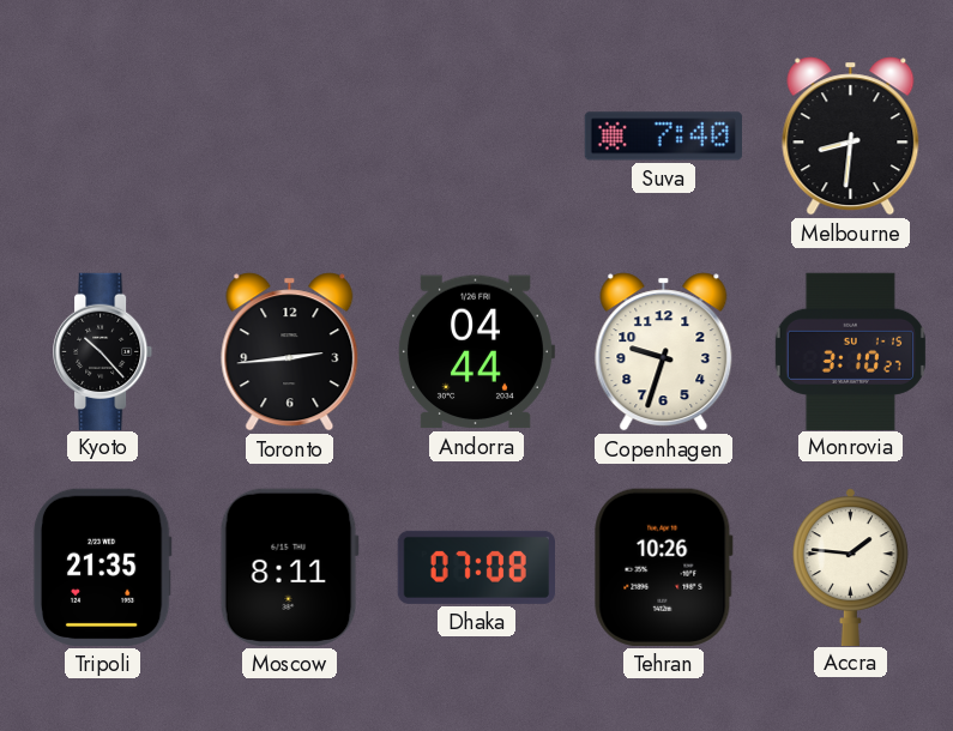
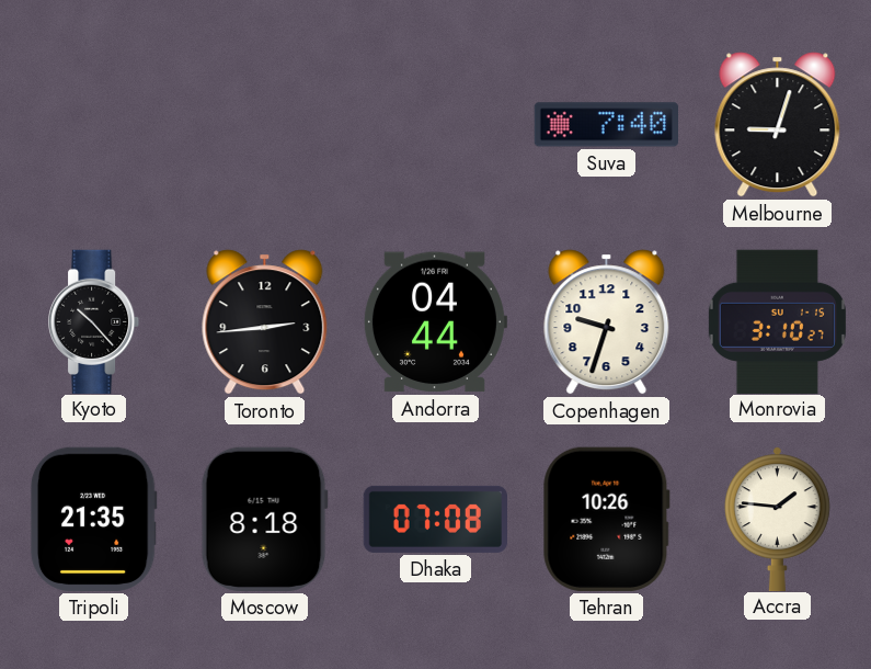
Melbourne: 8:31 -> 9:03 (778, 125)
Moscow: 8:11 -> 8:18 (264, 519)
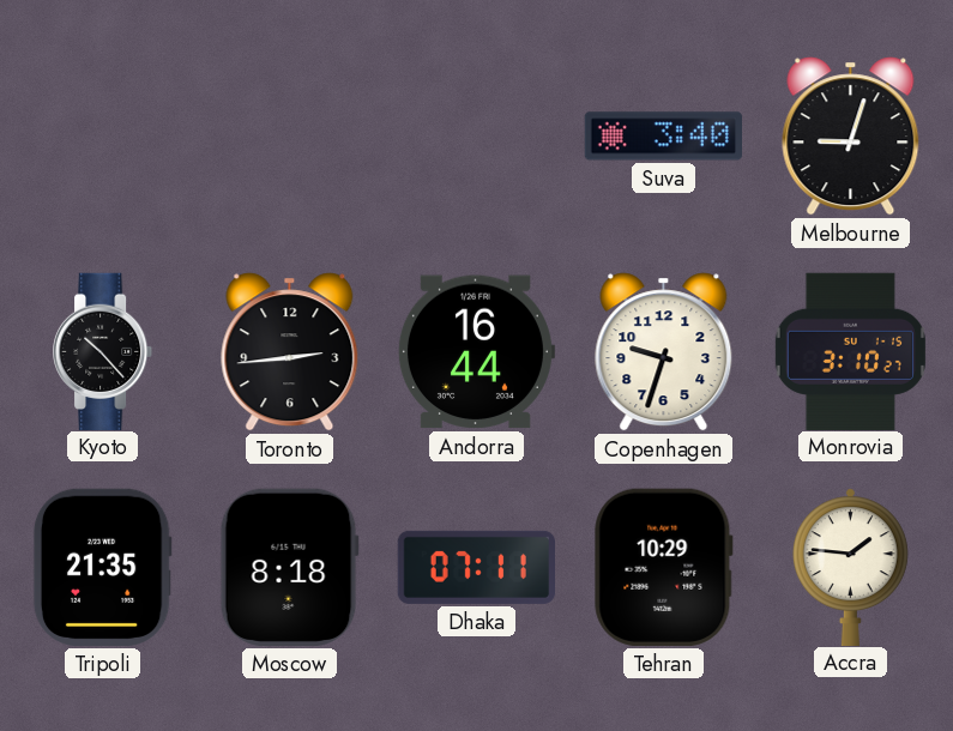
Suva: 7:40 -> 3:40 (663, 137)
Andorra: 04:44 -> 16:44 (476, 352)
Dhaka: 07:08 -> 07:11 (476, 567)
Tehran: 10:26 -> 10:29 (663, 567)
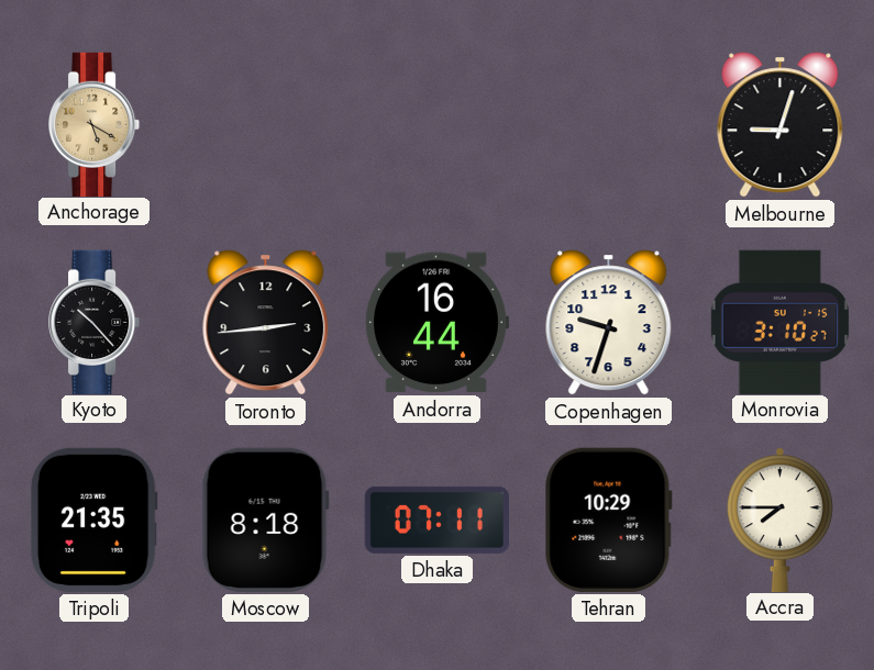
Anchorage: none -> 5:20 (96, 124)
Suva: 3:40 -> none (663, 137)
Accra: 1:46 -> 7:45 (779, 520)
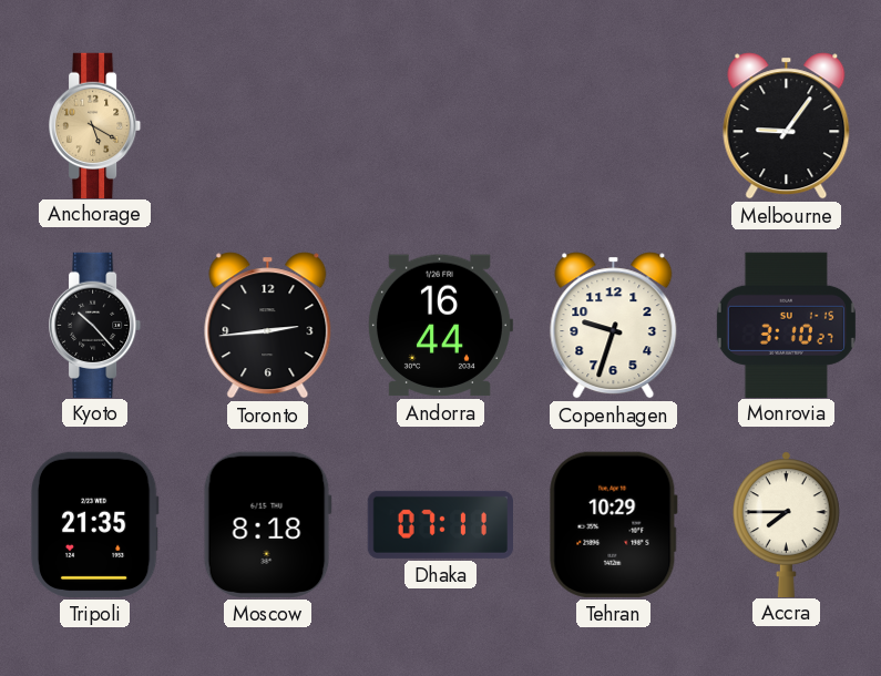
Melbourne: 9:03 -> 9:06 (787, 126)
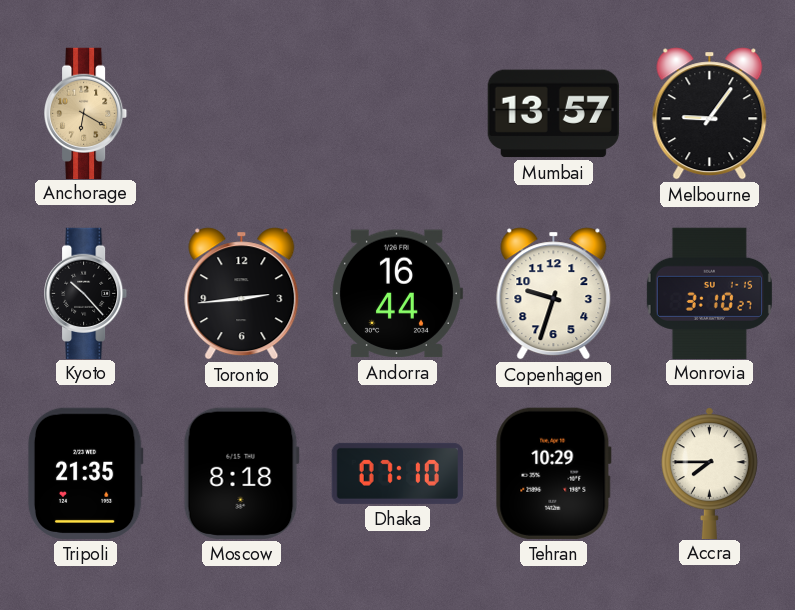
Anchorage: 5:20 -> 6:20 (87, 113)
Mumbai: none -> 13:57 (553, 114)
Dhaka: 07:11 -> 07:10 (397, 473)
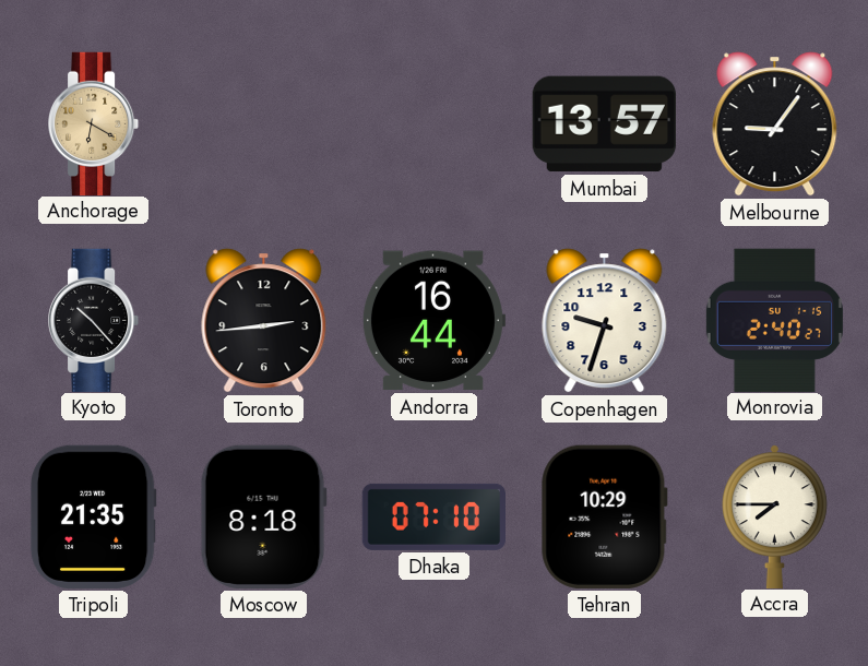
Monrovia: 3:10 -> 2:40 (774, 320)
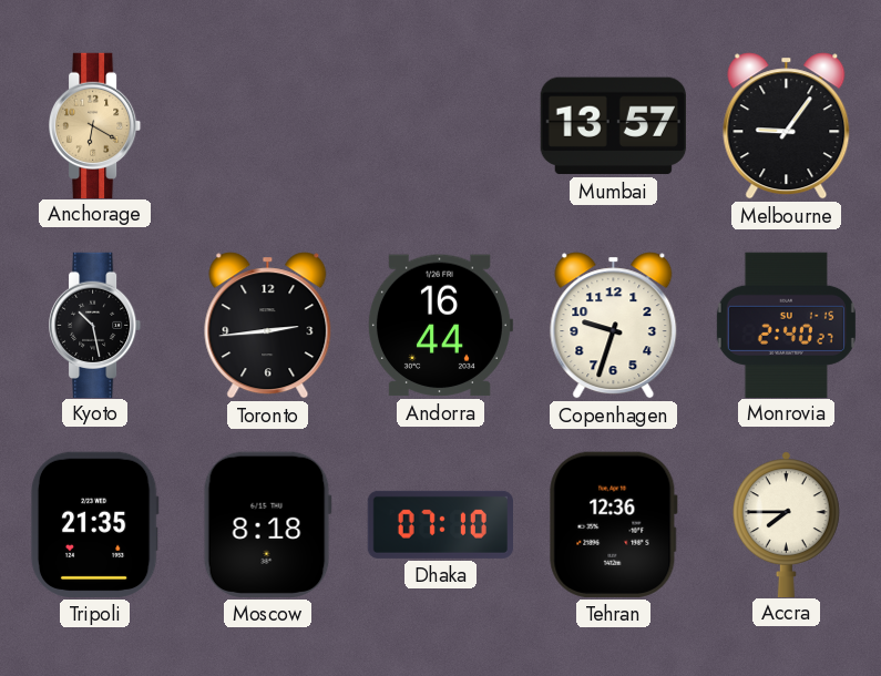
Kyoto: 10:23 -> 10:28 (96, 325)
Tehran: 10:29 -> 12:36 (613, 524)
